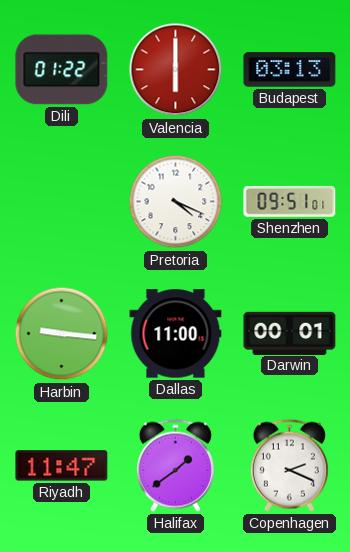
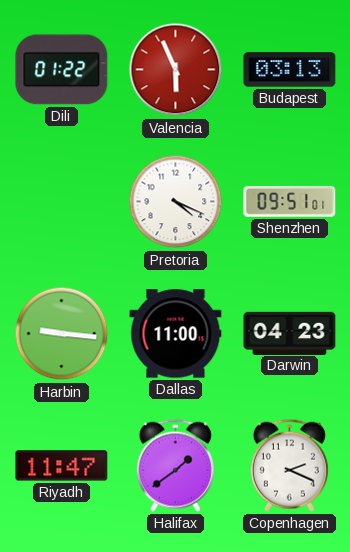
Valencia: 6:00 -> 5:56 (176, 70)
Darwin: 00:01 -> 04:23 (290, 333)
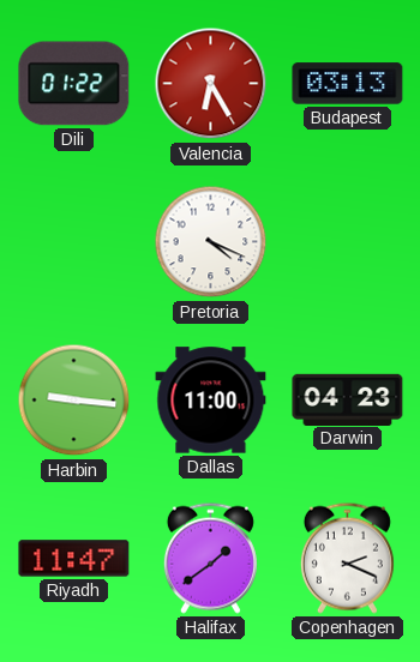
Valencia: 5:56 -> 6:25 (211, 84)
Shenzhen: 09:51 -> none (290, 201)
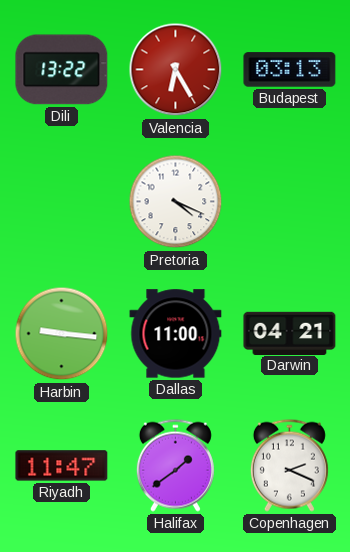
Dili: 01:22 -> 13:22 (62, 70)
Darwin: 04:23 -> 04:21 (290, 333)
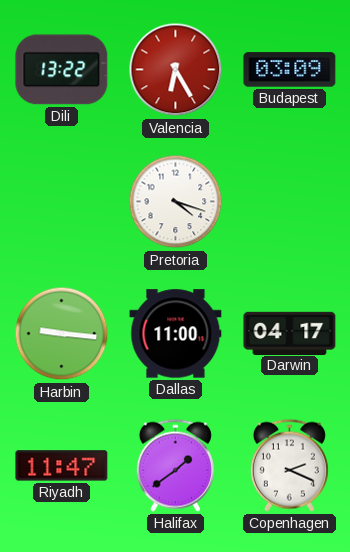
Budapest: 03:13 -> 03:09 (290, 70)
Pretoria: 4:19 -> 4:18 (176, 202)
Darwin: 04:21 -> 04:17 (290, 333)
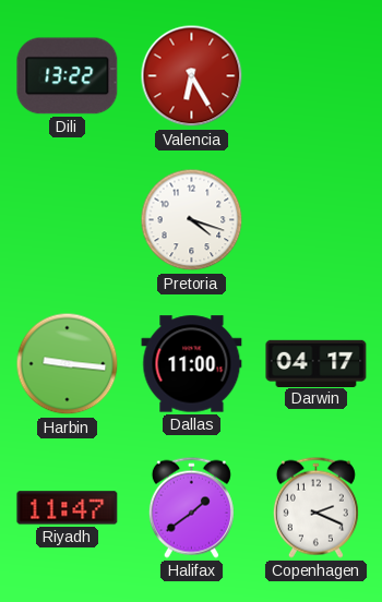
Budapest: 03:09 -> none (290, 70)
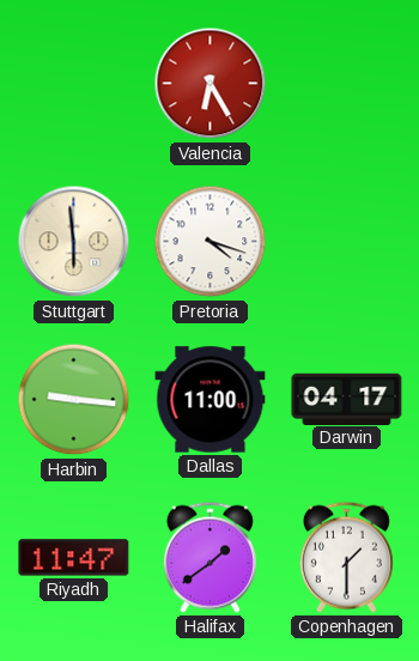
Dili: 13:22 -> none (68, 76)
Stuttgart: none -> 5:59 (74, 242)
Copenhagen: 2:19 -> 1:30 (346, 557)
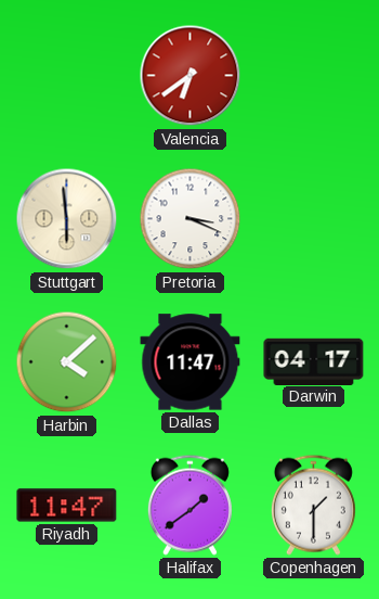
Valencia: 6:25 -> 6:39 (191, 76)
Pretoria: 4:18 -> 3:19 (191, 219)
Harbin: 9:16 -> 4:08 (67, 362)
Dallas: 11:00 -> 11:47 (191, 362)
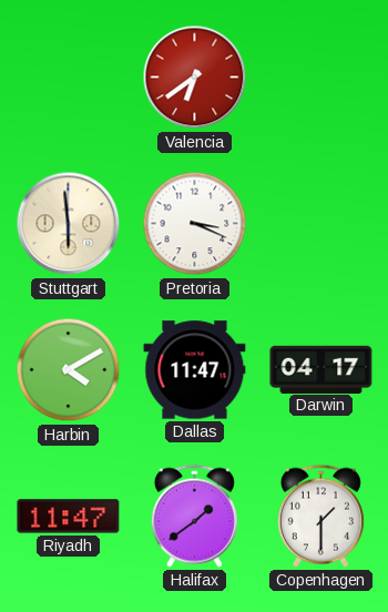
Harbin: 4:08 -> 4:10 (69, 370)
